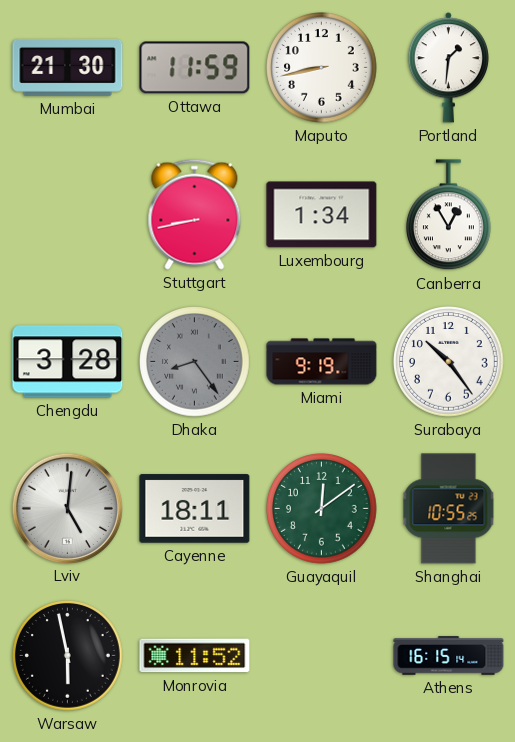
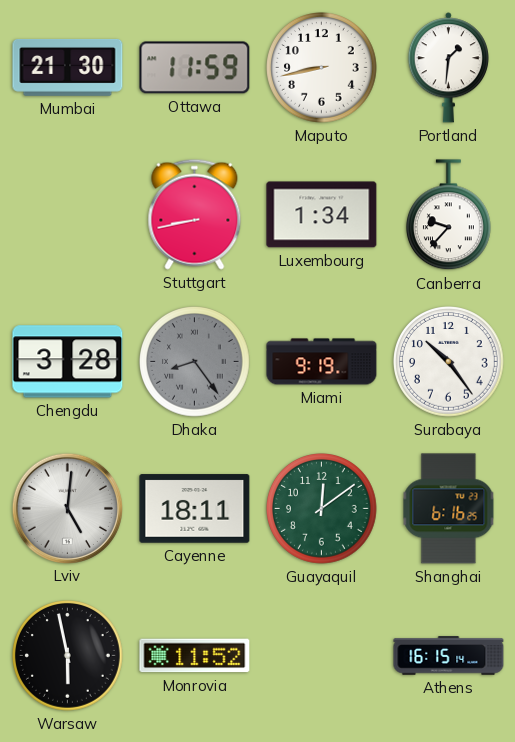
Canberra: 12:55 -> 9:37 (448, 215)
Shanghai: 10:55 -> 6:16 (449, 509)
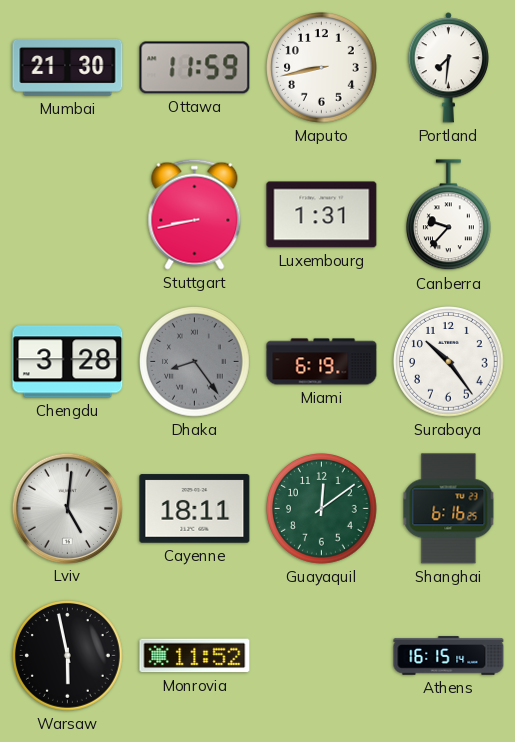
Portland: 1:31 -> 7:31 (448, 68)
Luxembourg: 1:34 -> 1:31 (322, 215)
Miami: 9:19 -> 6:19 (322, 362)
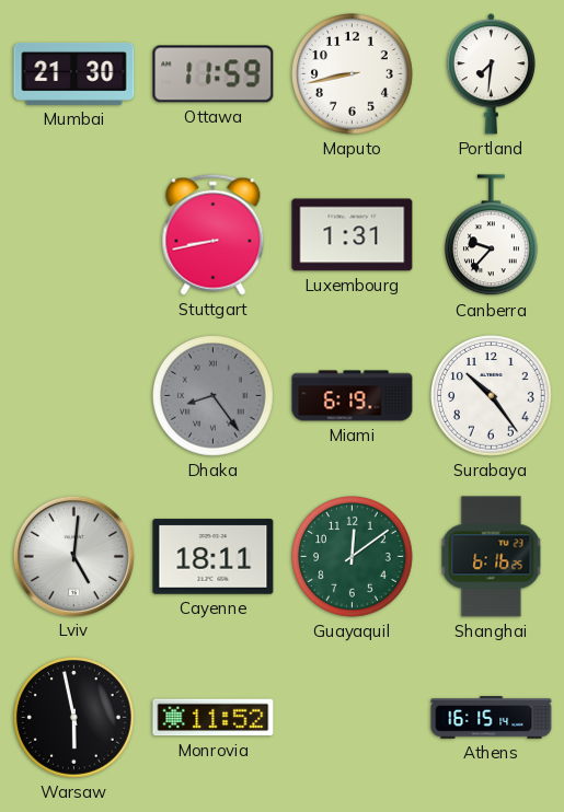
Chengdu: 3:28 -> none (68, 362)
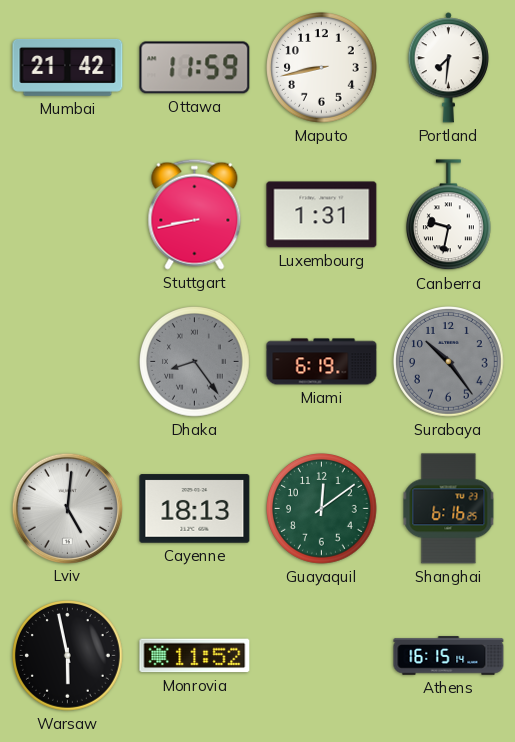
Mumbai: 21:30 -> 21:42 (68, 68)
Canberra: 9:37 -> 9:32 (448, 215)
Surabaya dial: white -> grey (449, 362)
Cayenne: 18:11 -> 18:13 (195, 509)
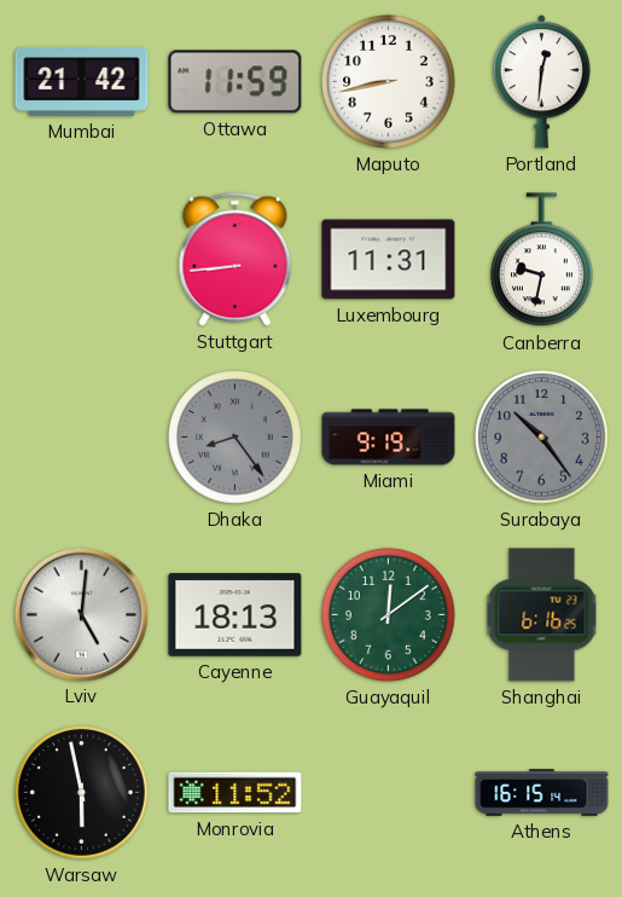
Portland: 7:31 -> 12:31 (541, 82)
Stuttgart: 8:43 -> 8:44 (236, 259)
Luxembourg: 1:31 -> 11:31 (389, 260)
Miami: 6:19 -> 9:19 (389, 438)
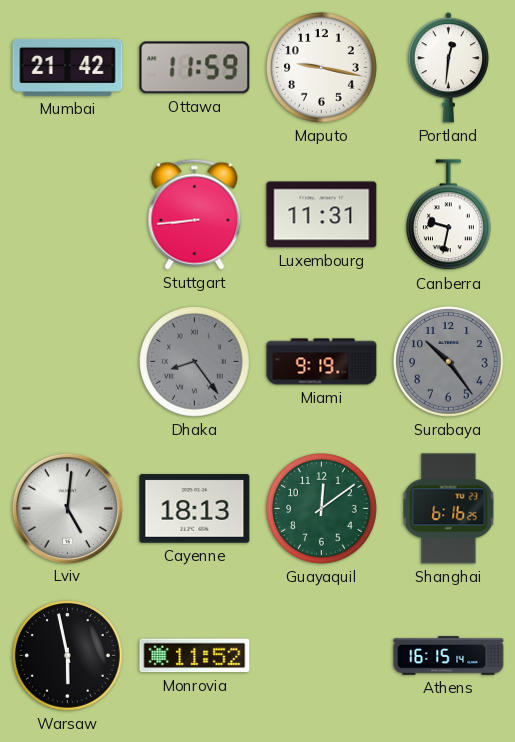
Maputo: 8:43 -> 9:17 (322, 68)
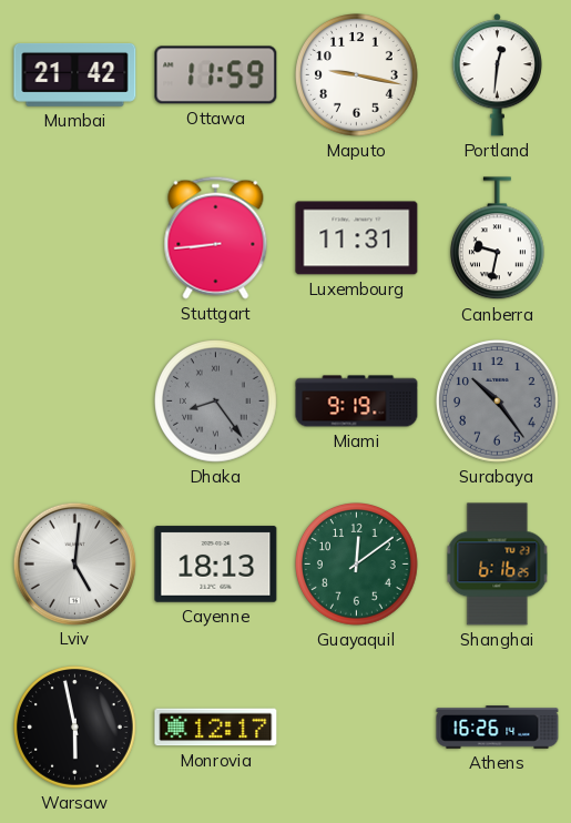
Monrovia: 11:52 -> 12:17 (216, 728)
Athens: 16:15 -> 16:26 (498, 728)
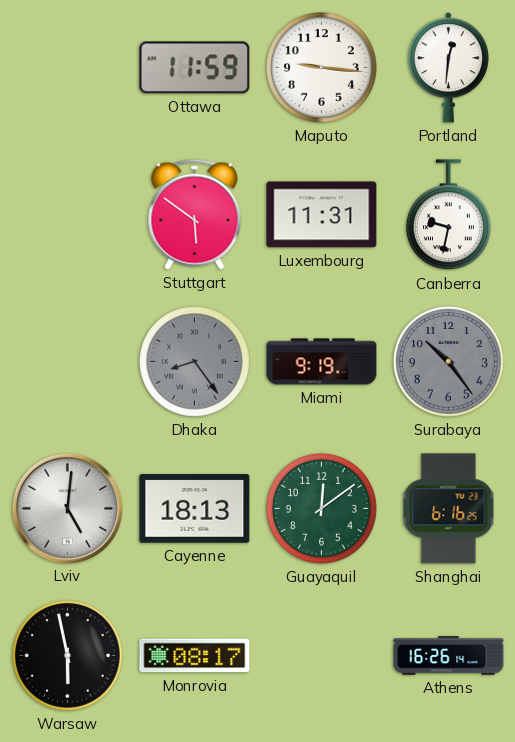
Mumbai: 21:42 -> none (75, 75)
Maputo: 9:17 -> 9:16 (322, 68)
Stuttgart: 8:44 -> 5:51 (195, 214)
Monrovia: 12:17 -> 08:17 (195, 656)
